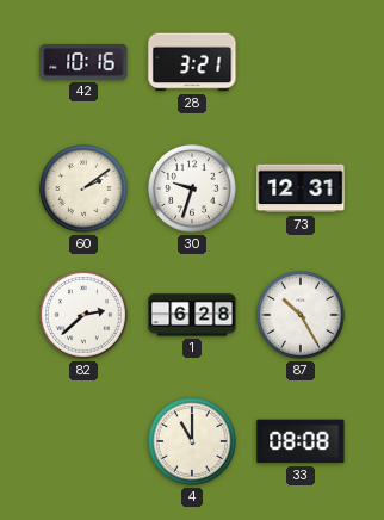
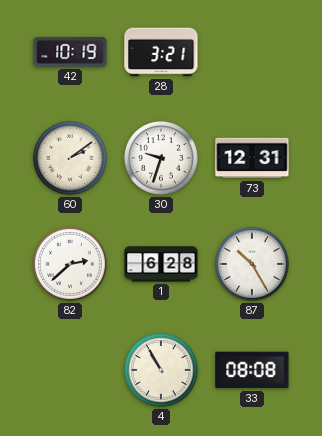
42: 10:16 -> 10:19 (70, 52)
4: 11:00 -> 10:55 (162, 371)
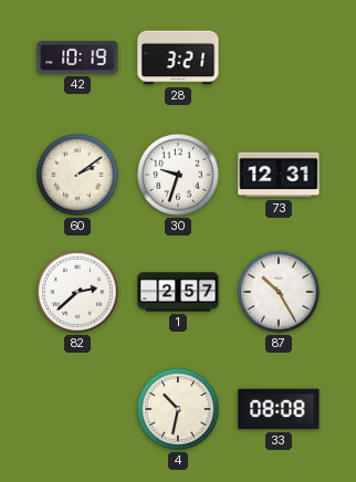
1: 6:28 -> 2:57 (178, 292)
4: 10:55 -> 10:32 (179, 410)
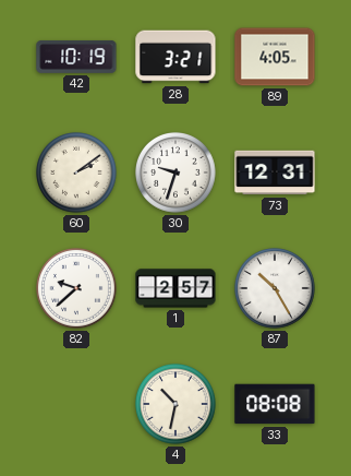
89: none -> 4:05 (275, 57)
82: 2:38 -> 9:38 (77, 289)
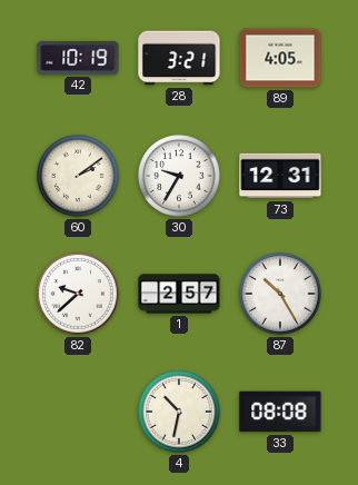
30: 9:33 -> 9:35 (180, 177)
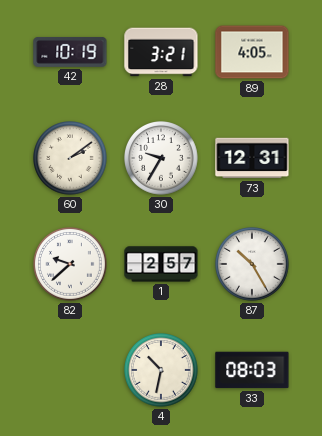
33: 08:08 -> 08:03 (252, 370)
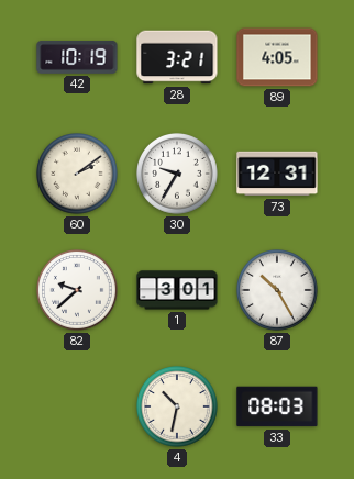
1: 2:57 -> 3:01 (177, 290)
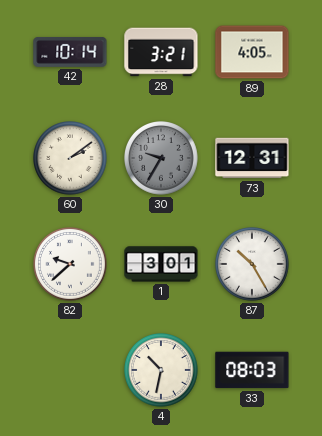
42: 10:19 -> 10:14 (70, 52)
30 dial: white -> grey (162, 159)
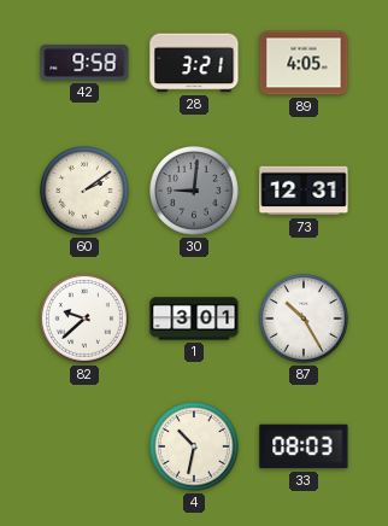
42: 10:14 -> 9:58 (84, 63)
30: 9:35 -> 9:01 (195, 192)
